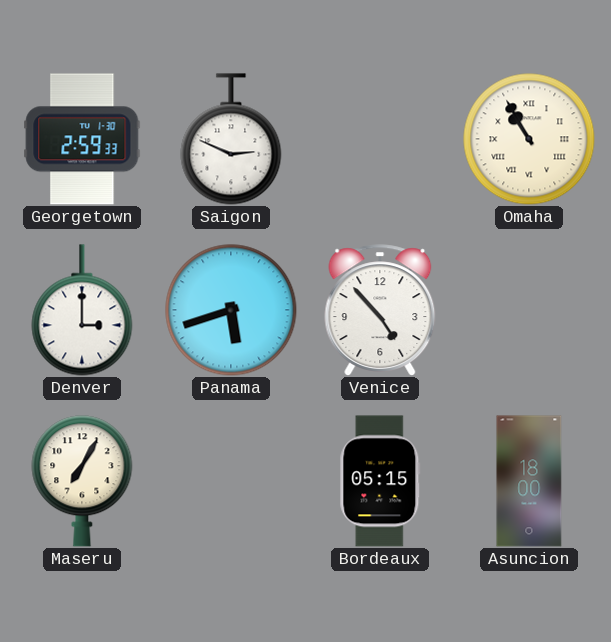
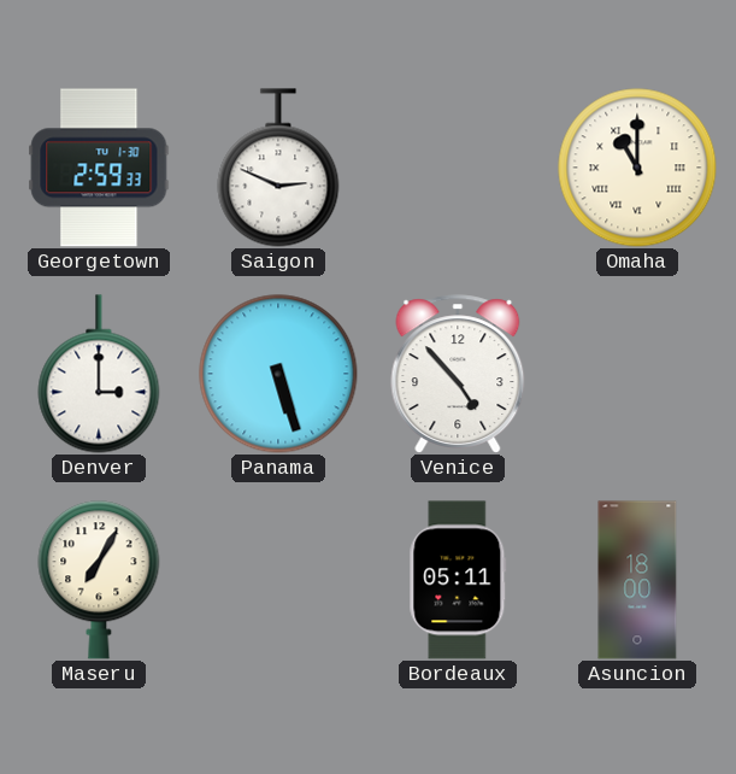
Omaha: 10:55 -> 11:00 (637, 168)
Panama: 5:42 -> 5:27 (278, 374)
Bordeaux: 05:15 -> 05:11 (458, 580)
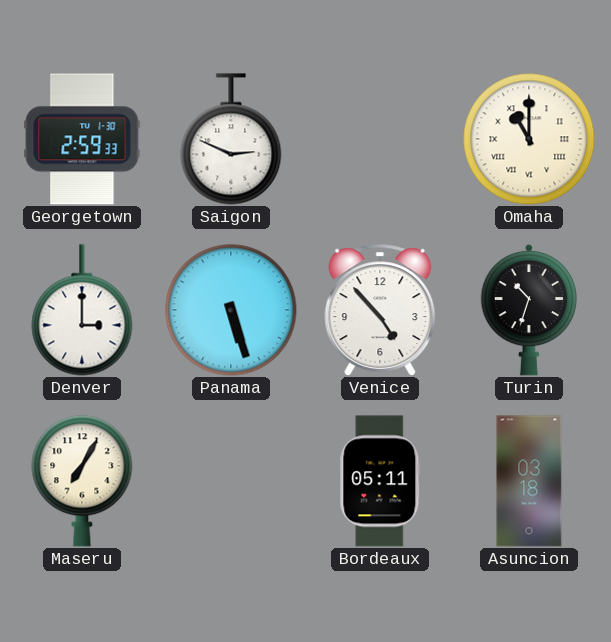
Turin: none -> 10:33 (529, 310)
Asuncion: 18:00 -> 03:18 (529, 481)
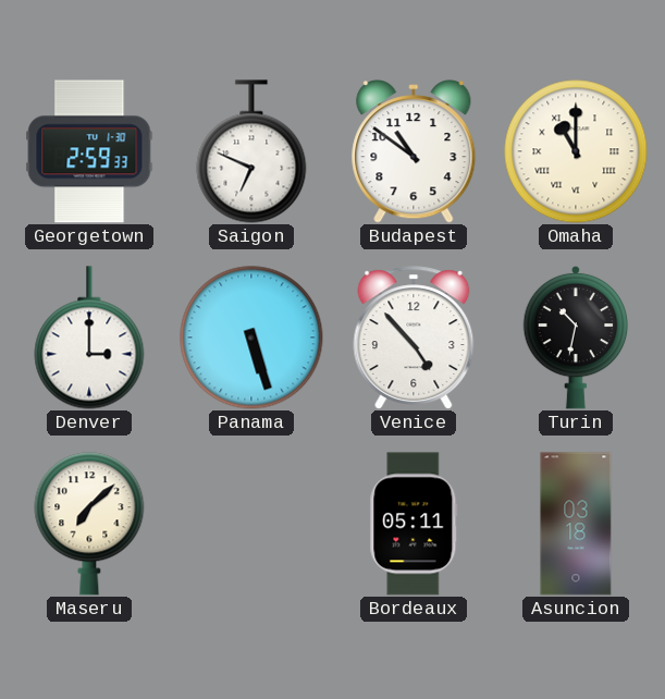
Saigon: 2:49 -> 6:49 (251, 151)
Budapest: none -> 10:51 (414, 152)
Turin: 10:33 -> 10:32 (576, 338)
Maseru: 7:05 -> 7:08 (89, 524)
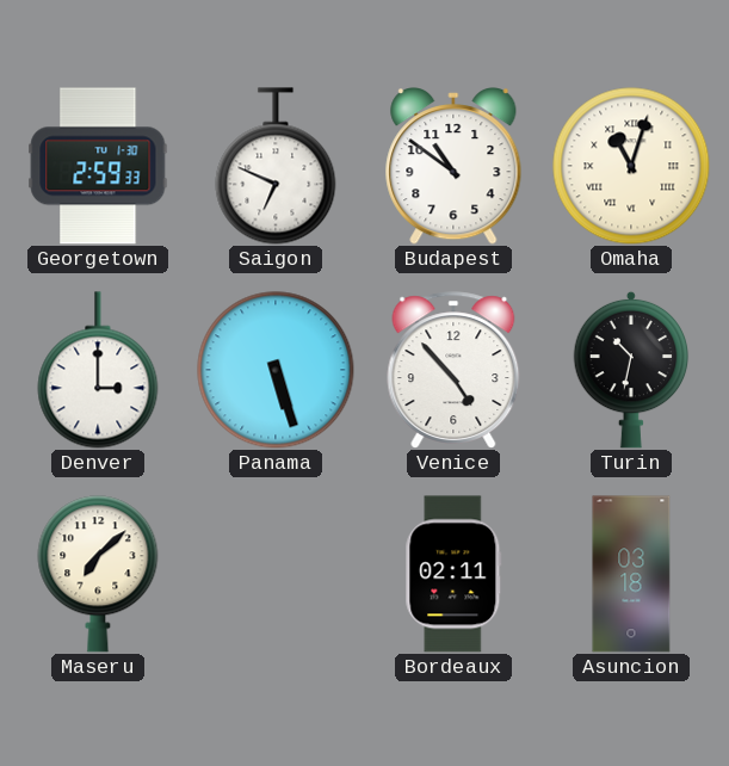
Omaha: 11:00 -> 11:03 (631, 166)
Bordeaux: 05:11 -> 02:11 (453, 574)
